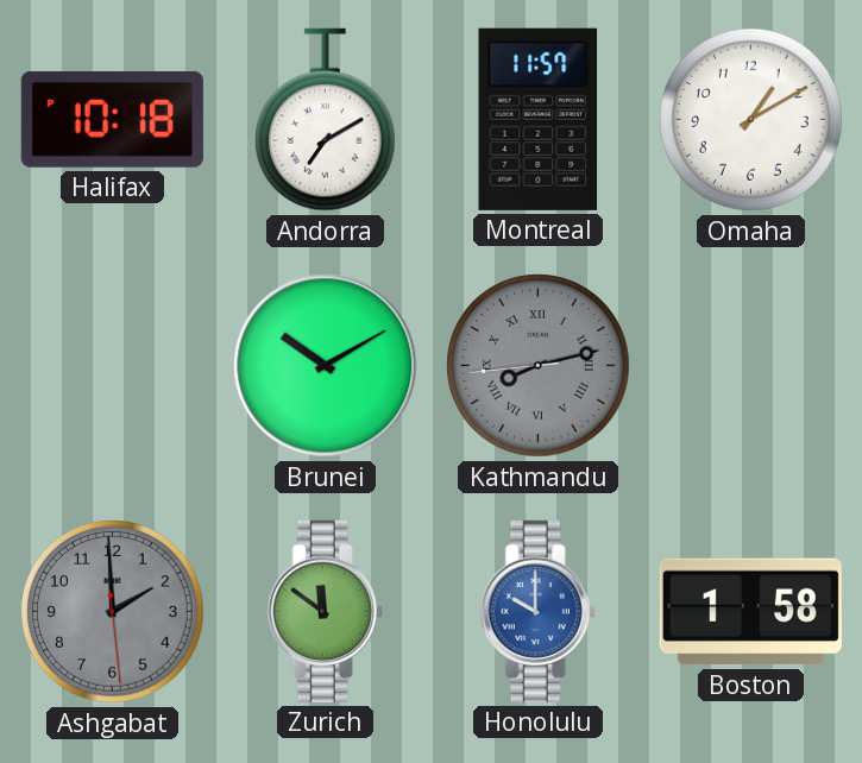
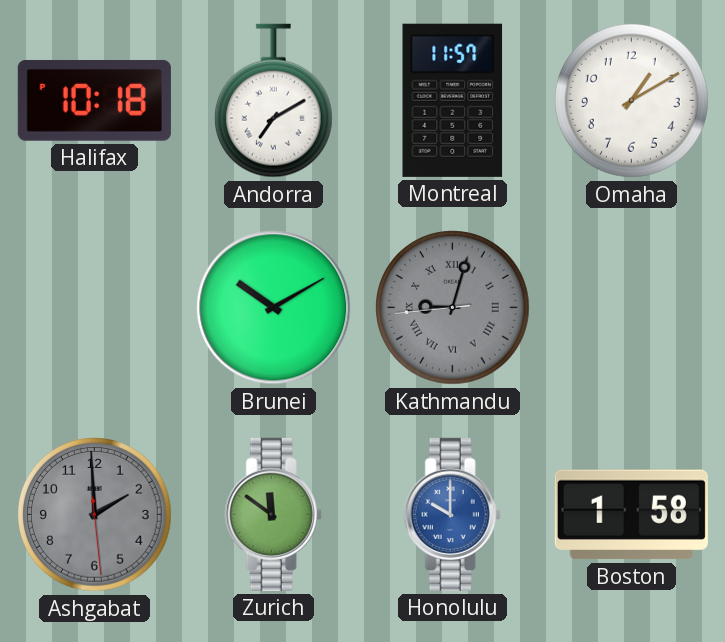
Kathmandu: 8:12 -> 9:02 (453, 308)
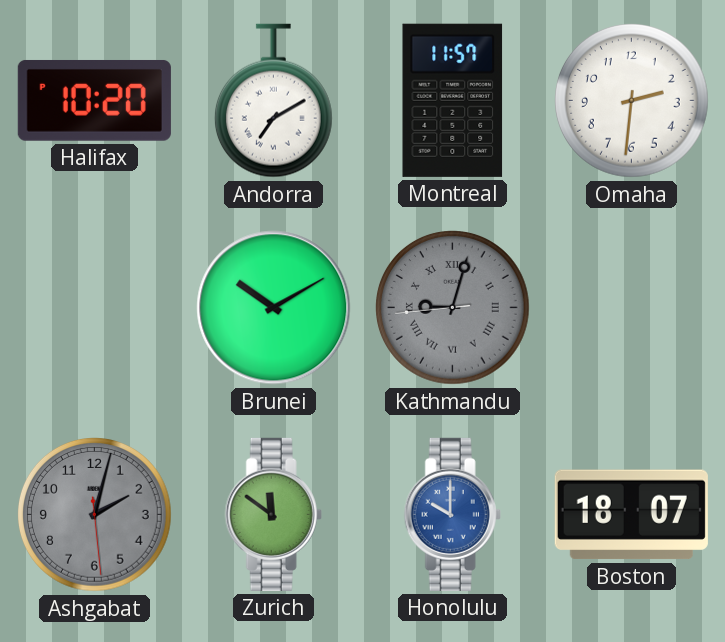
Halifax: 10:18 -> 10:20 (94, 100)
Omaha: 1:10 -> 2:31 (632, 101)
Ashgabat: 1:59 -> 2:02 (95, 515)
Boston: 1:58 -> 18:07 (631, 515)
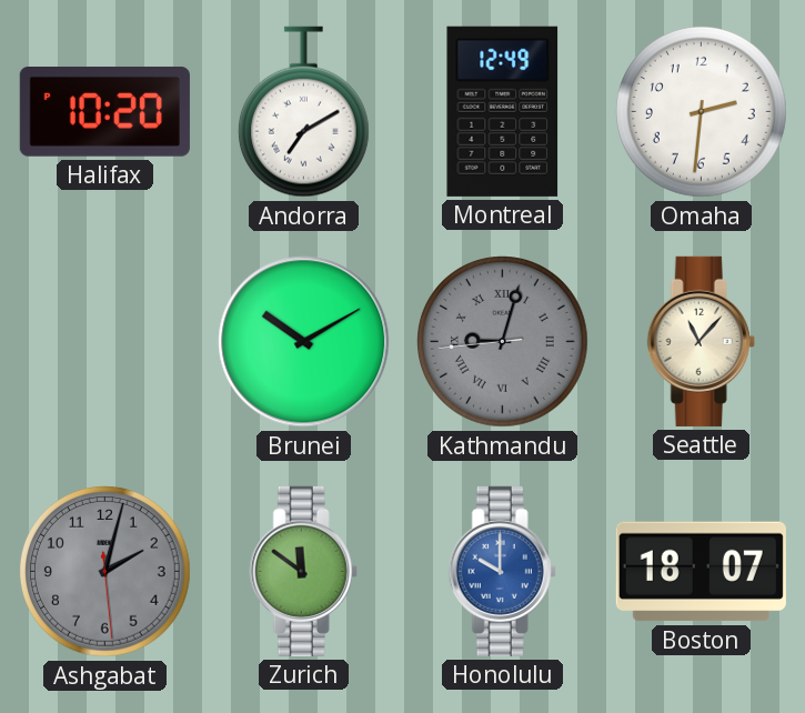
Montreal: 11:57 -> 12:49 (503, 111)
Seattle: none -> 11:07 (701, 341)
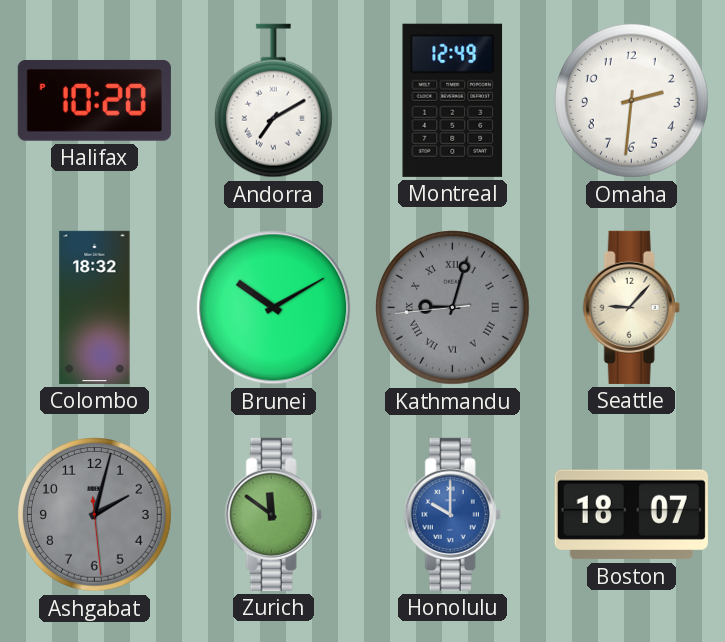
Colombo: none -> 18:32 (95, 307)
Seattle: 11:07 -> 9:07 (631, 307)
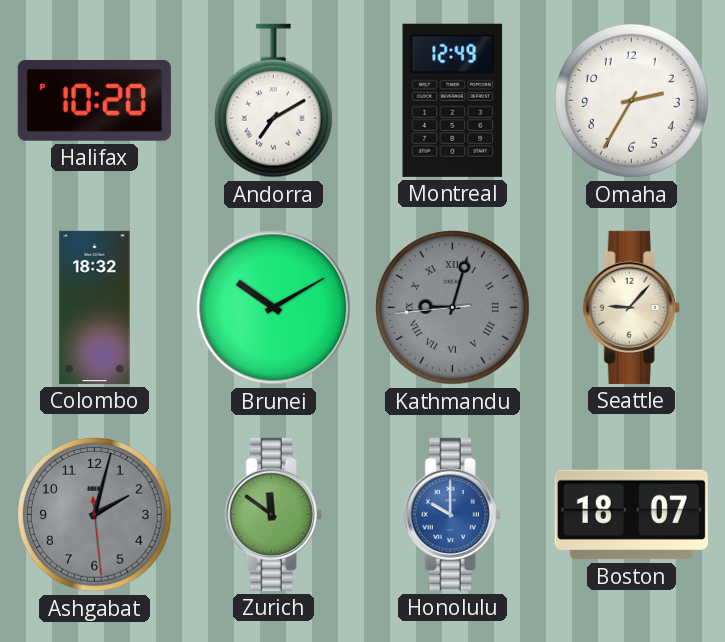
Omaha: 2:31 -> 2:35 (632, 101)
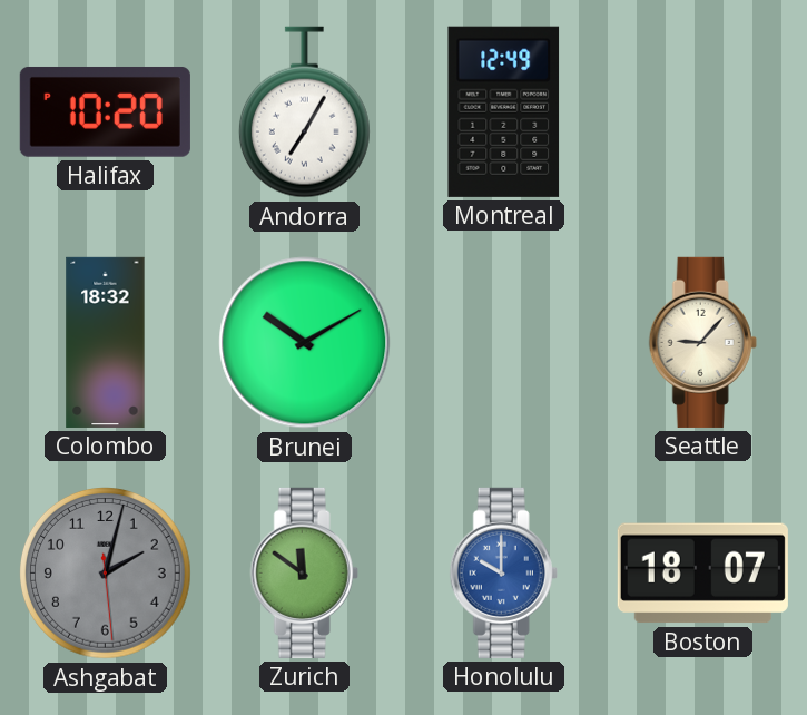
Andorra: 7:10 -> 7:05 (304, 112)
Omaha: 2:35 -> none (632, 101)
Kathmandu: 9:02 -> none (453, 308)
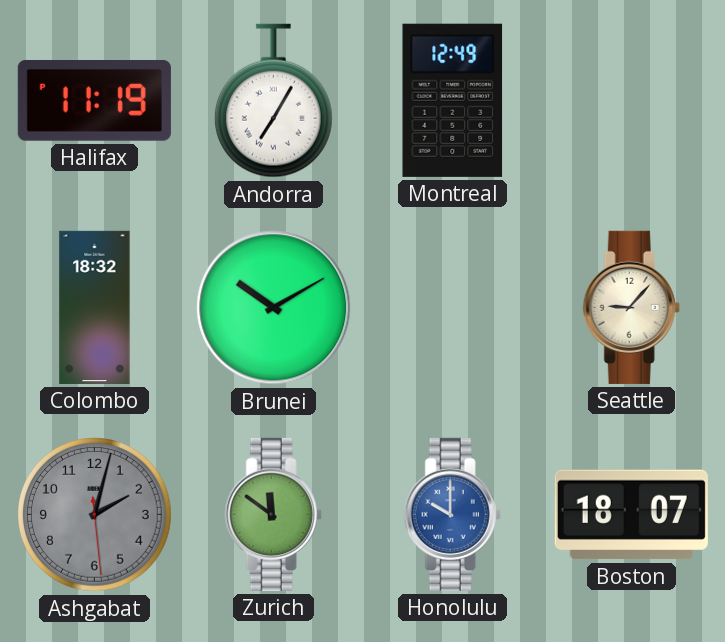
Halifax: 10:20 -> 11:19 (94, 100)
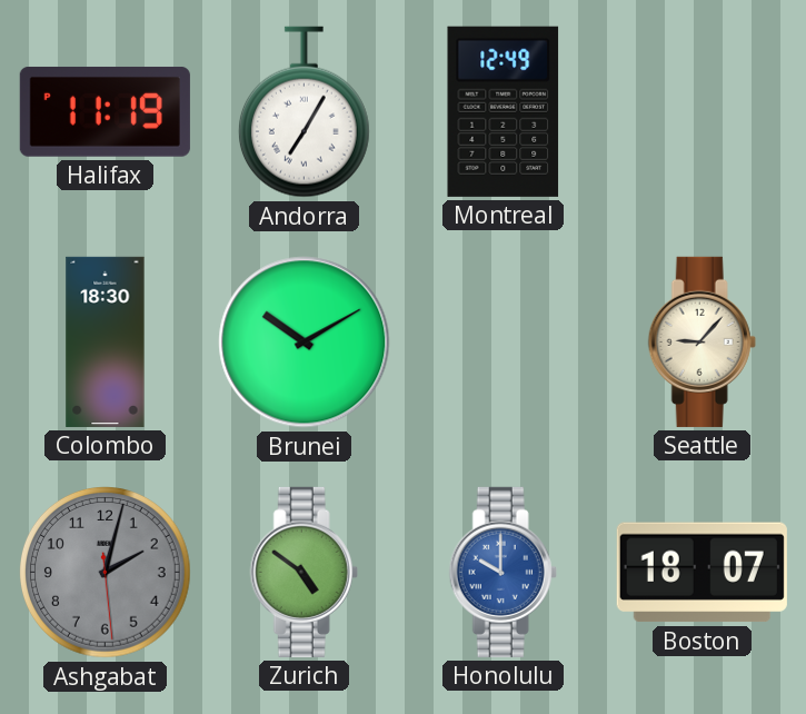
Colombo: 18:32 -> 18:30 (106, 341)
Zurich: 11:51 -> 4:51 (304, 572)
